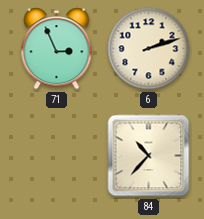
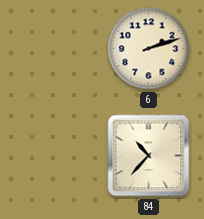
71: 2:56 -> none (57, 49)
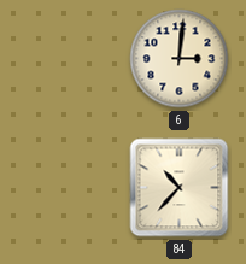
6: 2:12 -> 3:01 (180, 59)
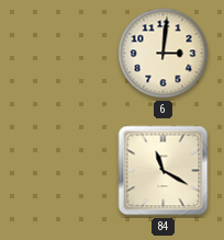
84: 10:37 -> 11:20 (164, 171)
